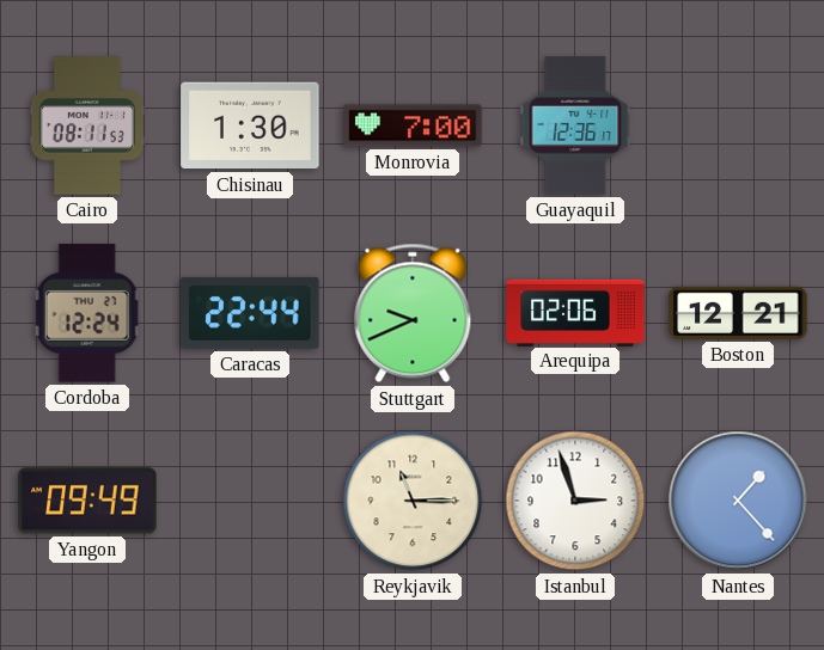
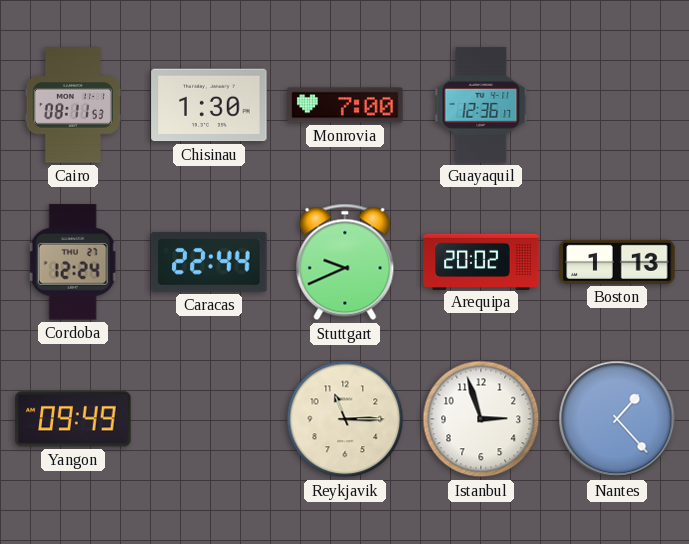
Arequipa: 02:06 -> 20:02 (481, 261)
Boston: 12:21 -> 1:13 (617, 262)
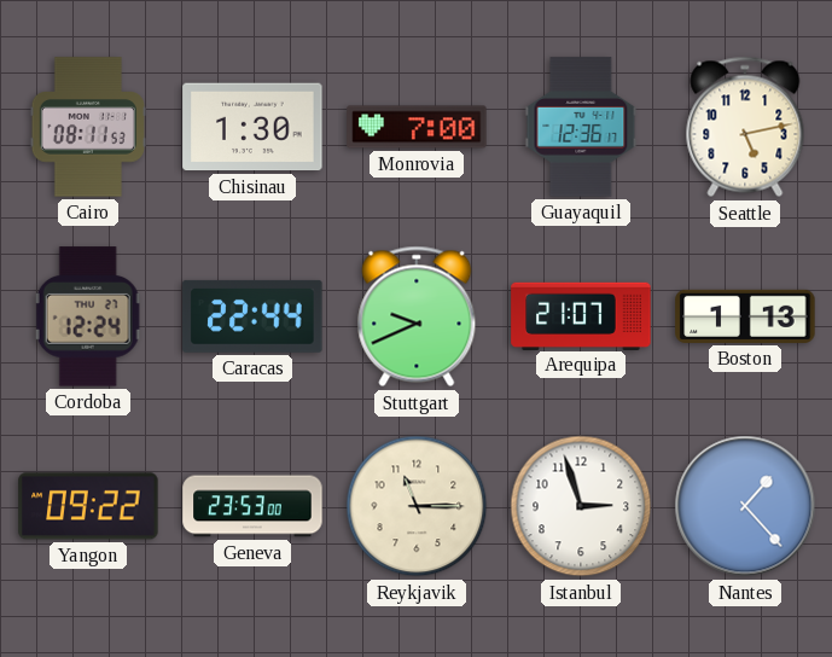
Seattle: none -> 5:13 (745, 127)
Arequipa: 20:02 -> 21:07 (581, 315)
Yangon: 09:49 -> 09:22 (88, 506)
Geneva: none -> 23:53 (252, 506)
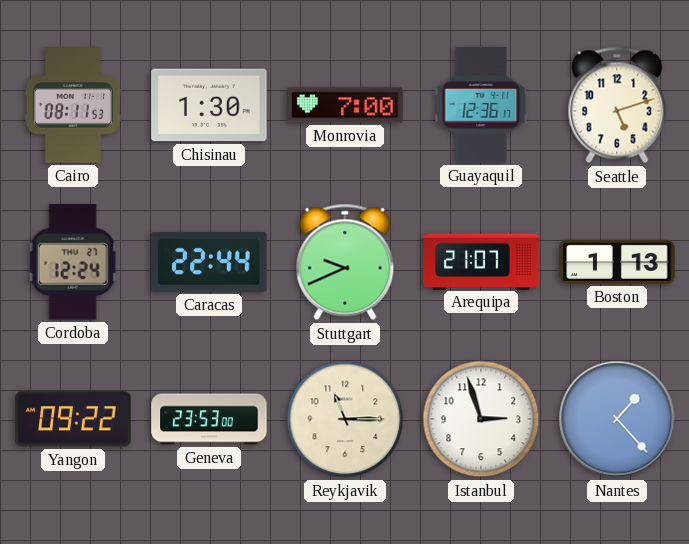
Seattle: 5:13 -> 5:12 (617, 105)
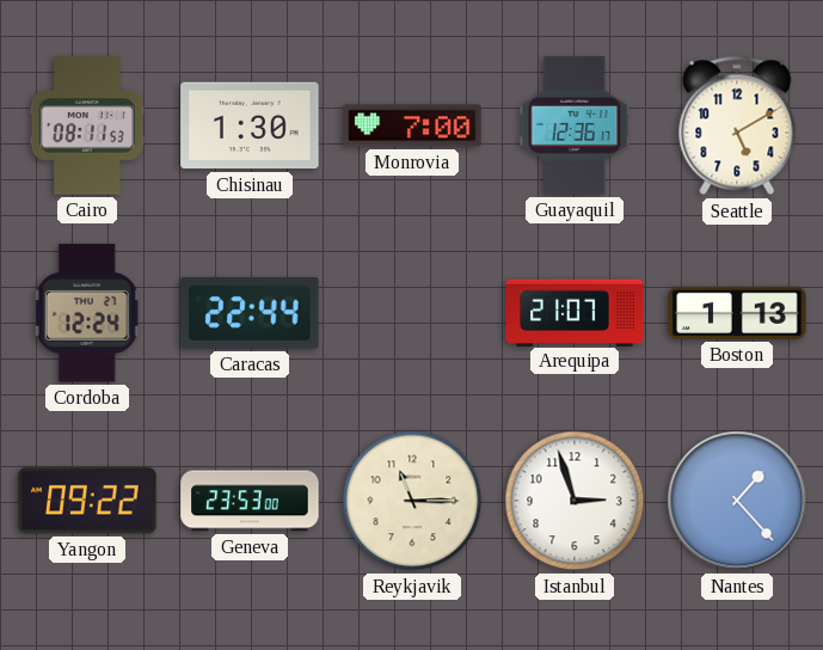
Seattle: 5:12 -> 5:10 (737, 125)
Stuttgart: 9:41 -> none (345, 262)
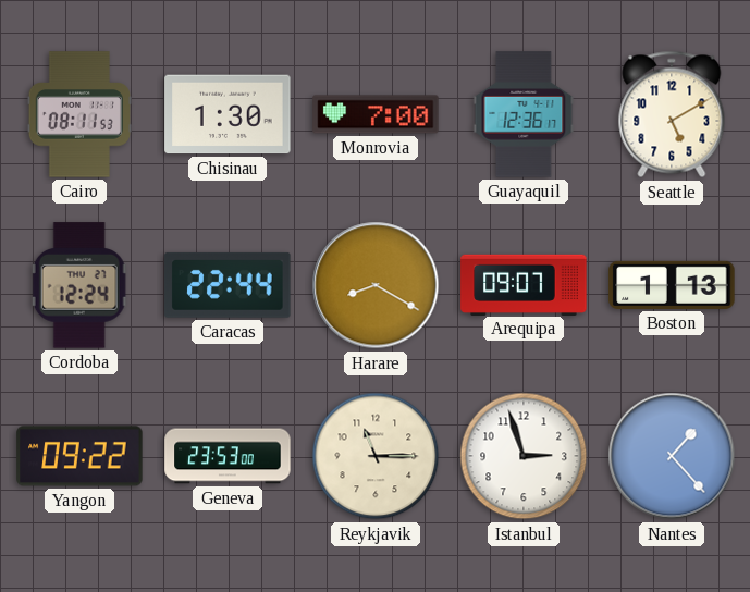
Harare: none -> 8:20 (376, 285)
Arequipa: 21:07 -> 09:07 (524, 284)
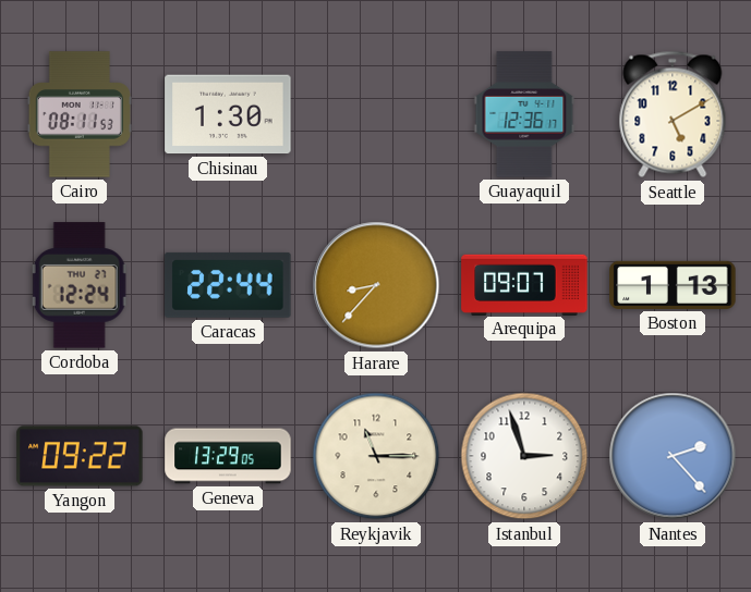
Monrovia: 7:00 -> none (376, 114)
Harare: 8:20 -> 8:37 (376, 285)
Geneva: 23:53 -> 13:29 (228, 456)
Nantes: 1:23 -> 2:23 (673, 456)
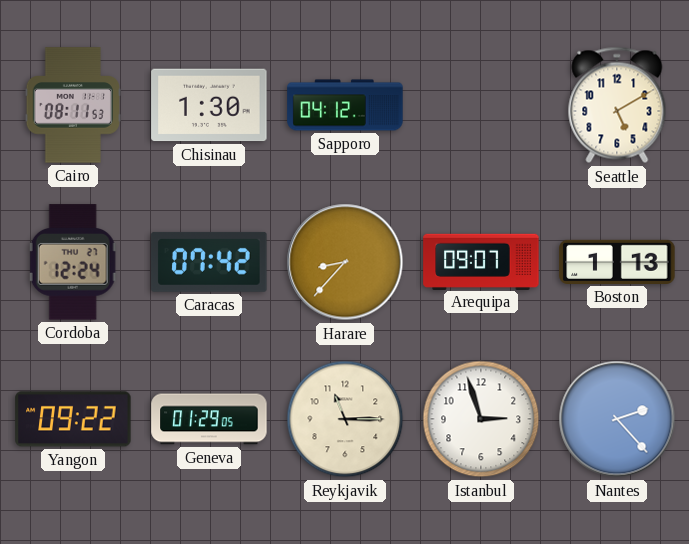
Sapporo: none -> 04:12 (345, 105)
Guayaquil: 12:36 -> none (524, 114)
Caracas: 22:44 -> 07:42 (209, 262)
Geneva: 13:29 -> 01:29 (209, 419)
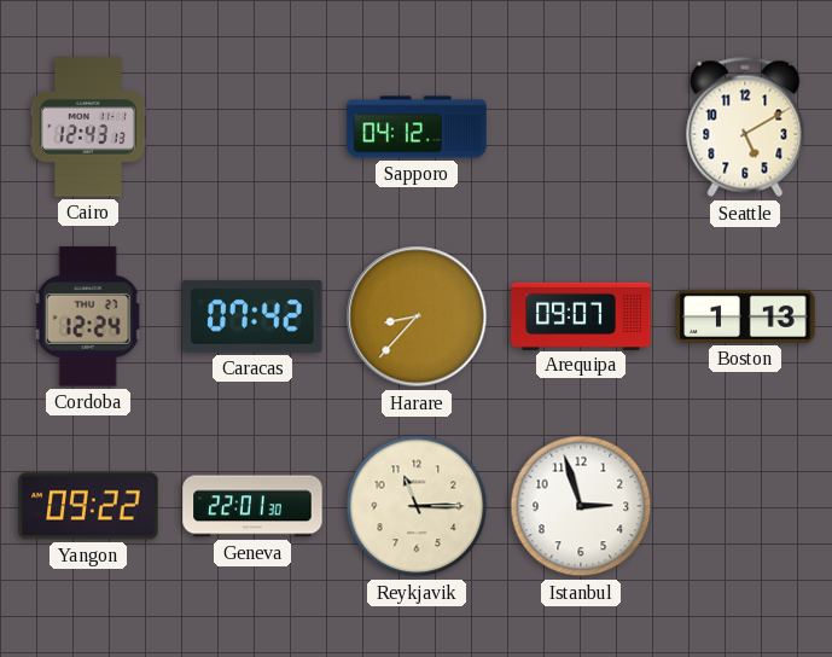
Cairo: 08:11 -> 12:43 (88, 127)
Chisinau: 1:30 -> none (209, 105)
Geneva: 01:29 -> 22:01 (252, 506)
Nantes: 2:23 -> none (617, 419)
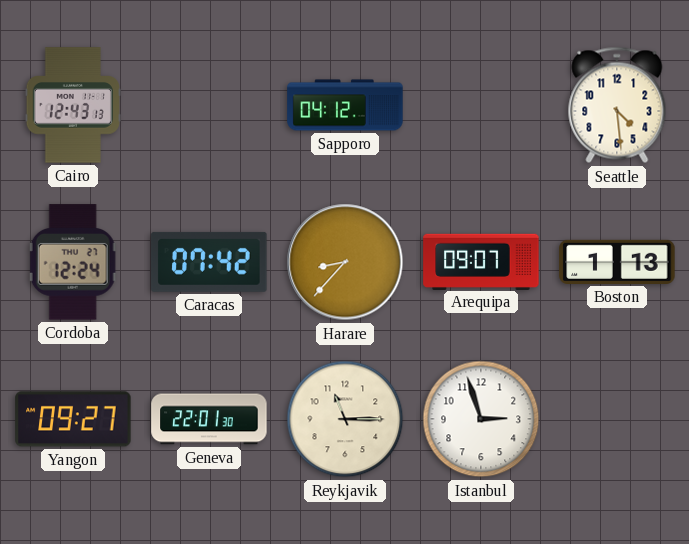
Seattle: 5:10 -> 4:29 (617, 105)
Yangon: 09:22 -> 09:27 (73, 419)
